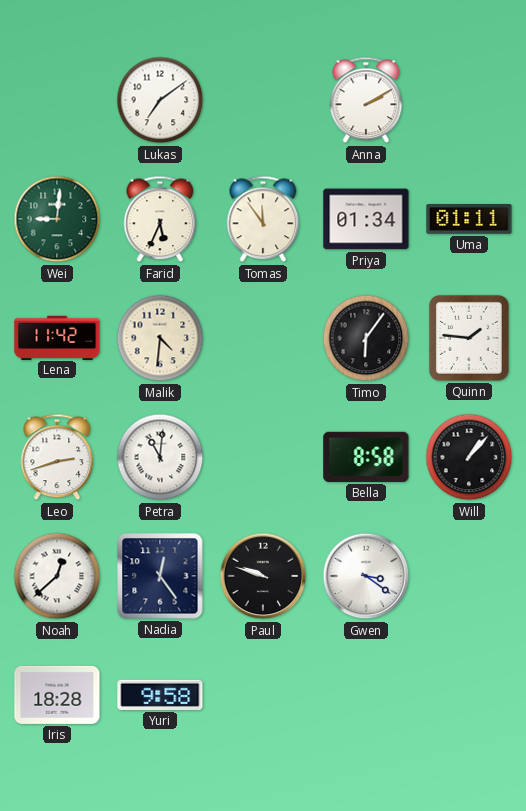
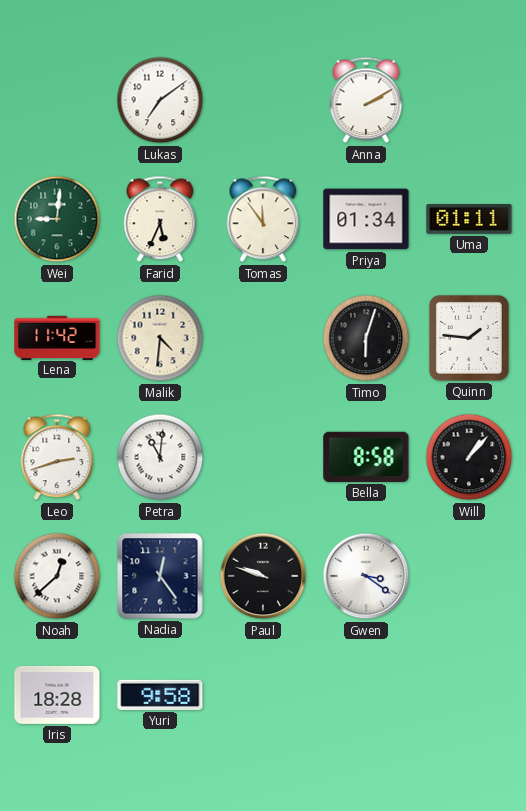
Timo: 6:06 -> 6:03 (366, 338)
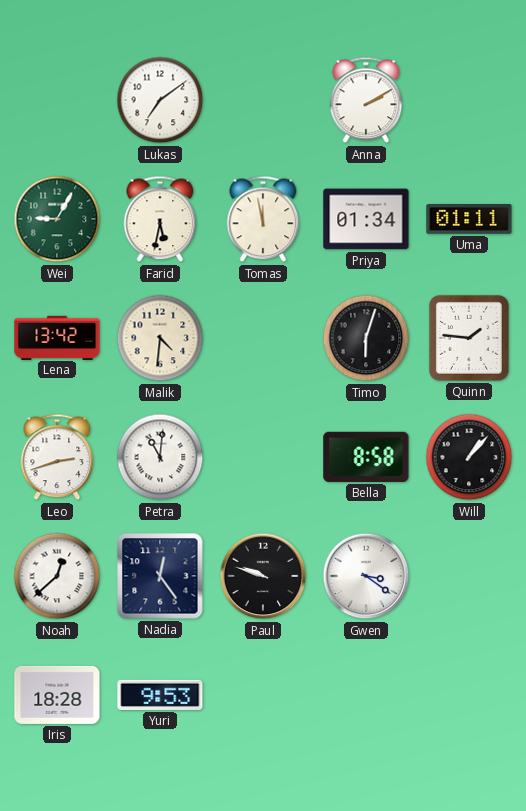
Wei: 9:01 -> 9:05 (57, 219)
Farid: 5:34 -> 5:32 (160, 219)
Tomas: 11:54 -> 11:58 (263, 219)
Lena: 11:42 -> 13:42 (57, 337)
Yuri: 9:58 -> 9:53 (160, 695)
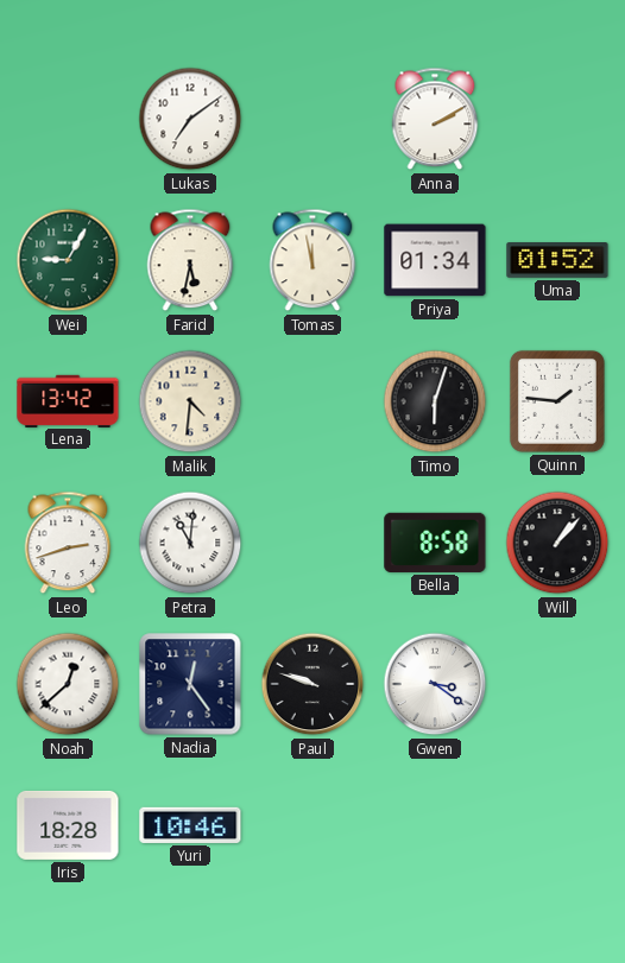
Uma: 01:11 -> 01:52 (557, 261)
Yuri: 9:53 -> 10:46 (190, 825)
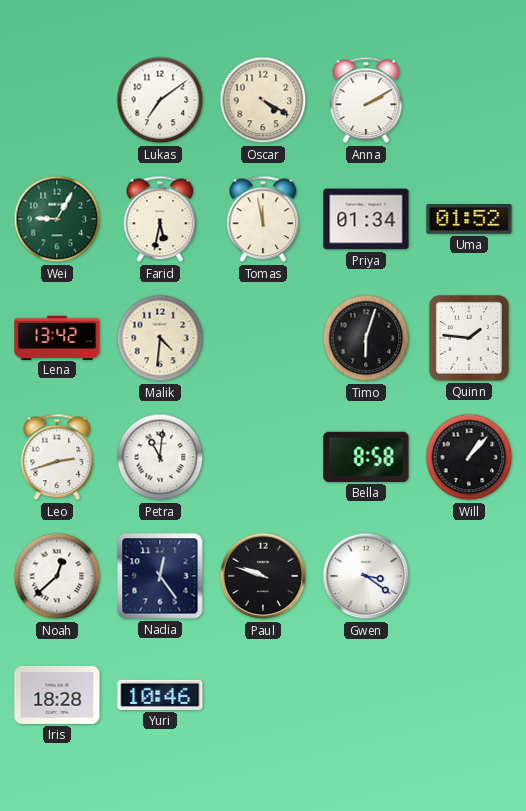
Oscar: none -> 4:20 (263, 100)
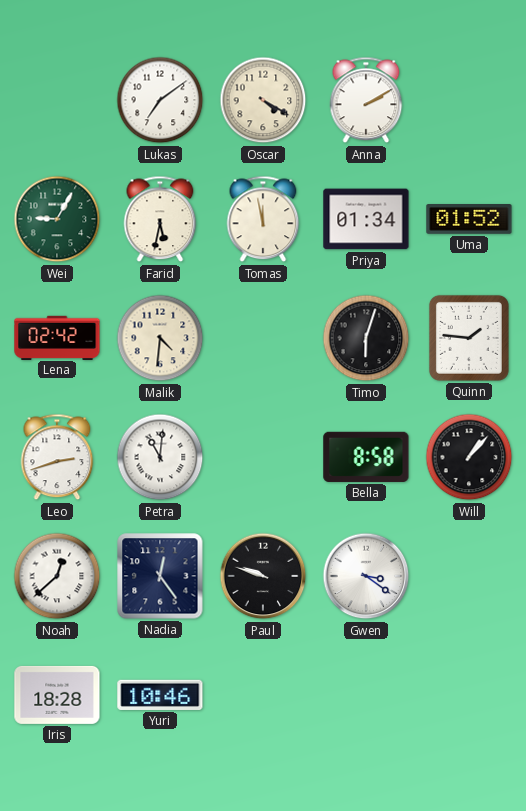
Lena: 13:42 -> 02:42 (57, 337)
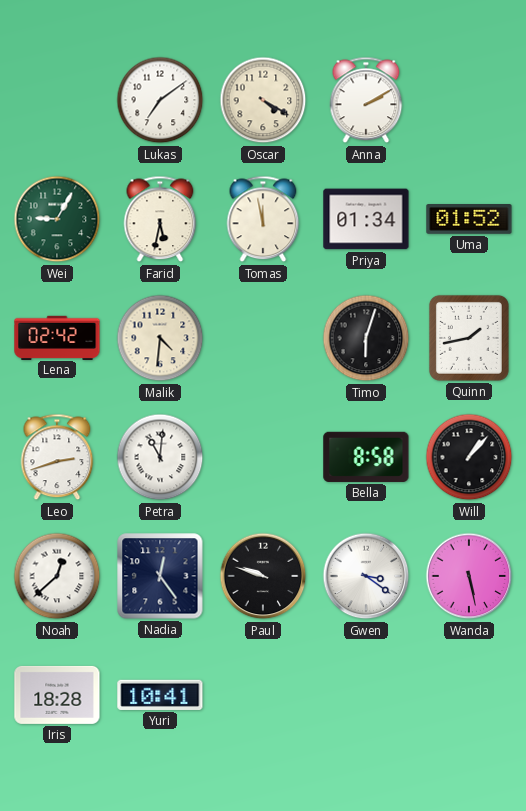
Quinn: 1:46 -> 1:43 (469, 338)
Wanda: none -> 5:28 (469, 576)
Yuri: 10:46 -> 10:41 (160, 695)
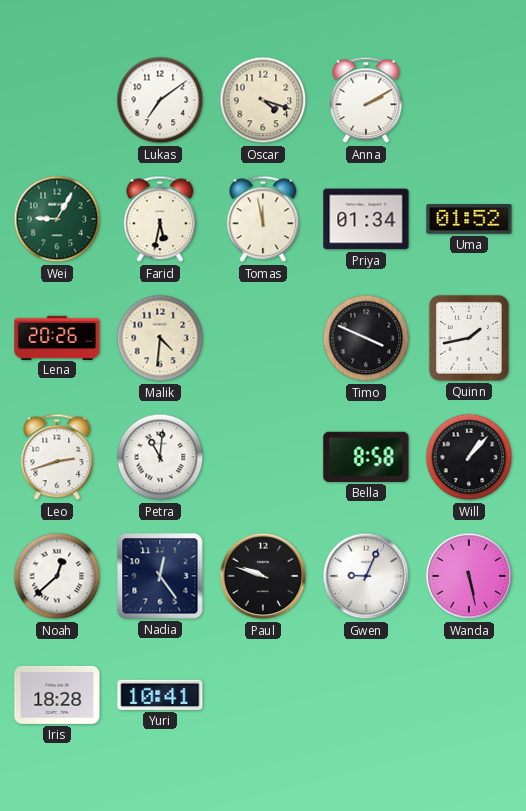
Oscar: 4:20 -> 4:18 (263, 100)
Lena: 02:42 -> 20:26 (57, 337)
Timo: 6:03 -> 3:49 (366, 338)
Gwen: 3:21 -> 9:04 (366, 576)
